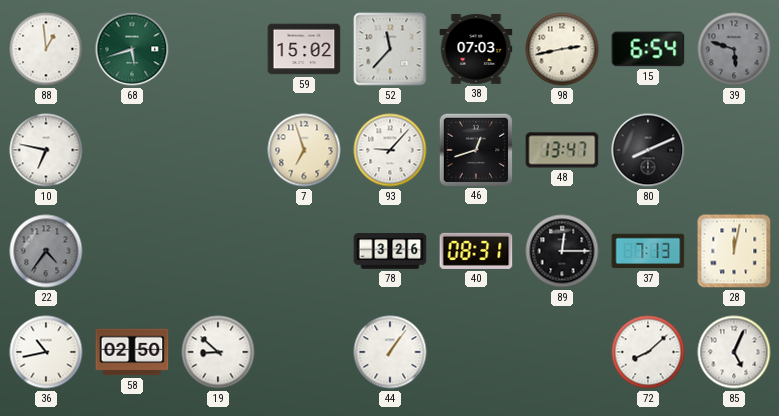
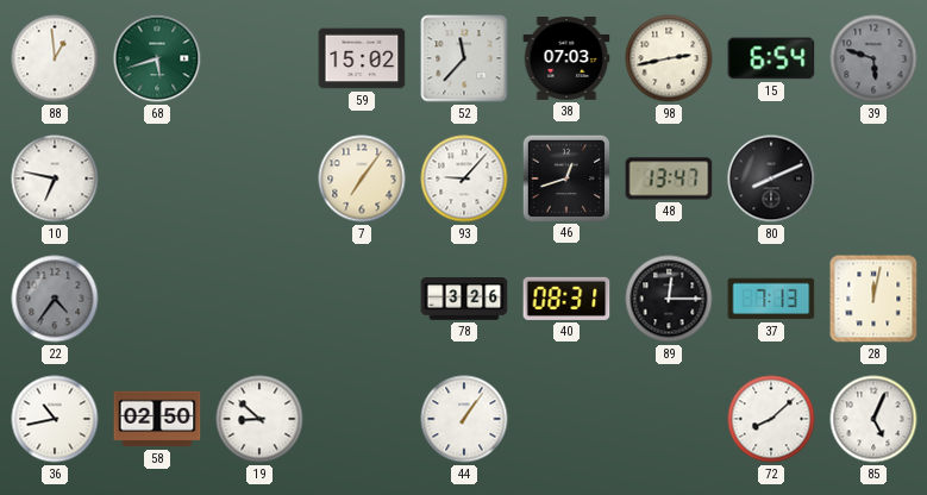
7: 6:57 -> 7:06 (362, 178)
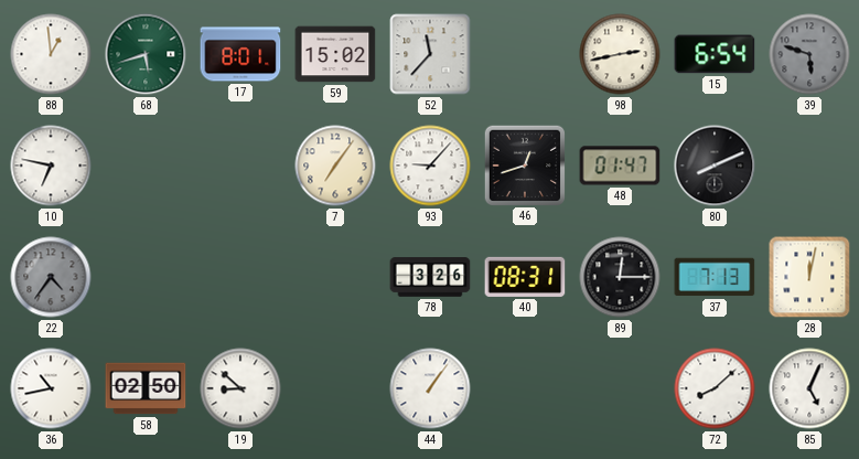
17: none -> 8:01 (240, 54)
38: 07:03 -> none (566, 59)
48: 13:47 -> 01:47 (620, 166)
